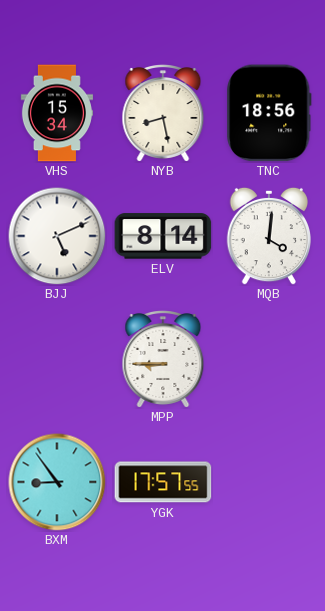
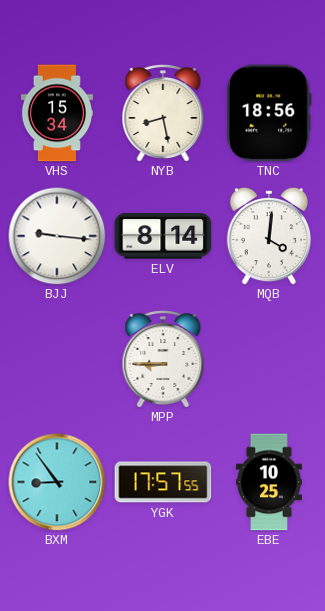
BJJ: 5:11 -> 9:16 (57, 236)
EBE: none -> 10:25 (269, 482)
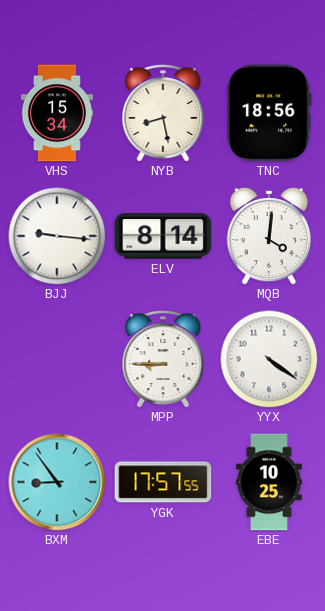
YYX: none -> 4:21 (269, 359)
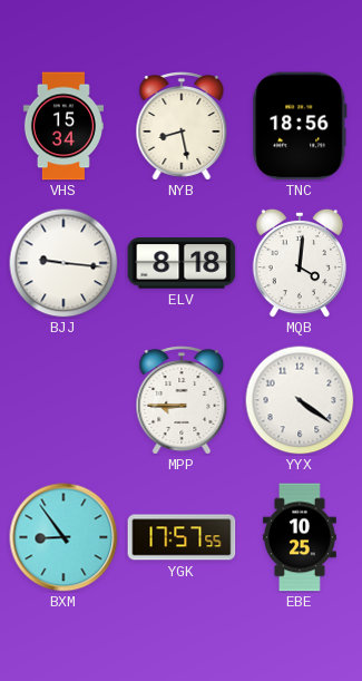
ELV: 8:14 -> 8:18 (182, 263)
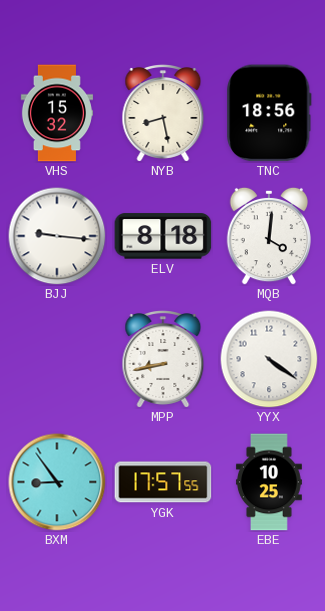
VHS: 15:34 -> 15:32 (57, 113)
MPP: 8:45 -> 8:43 (163, 360)
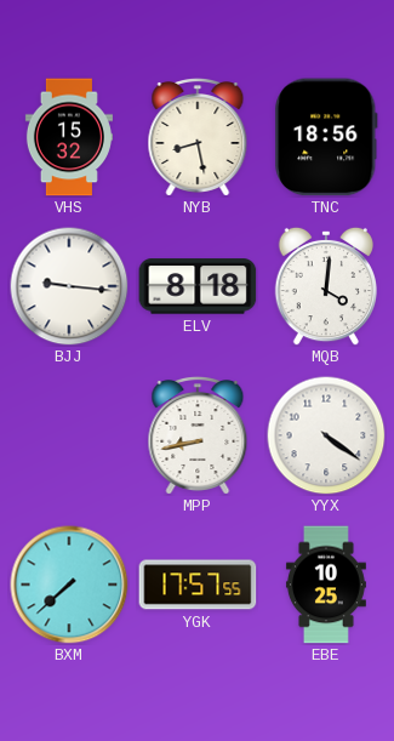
BXM: 8:54 -> 7:38 (69, 585)
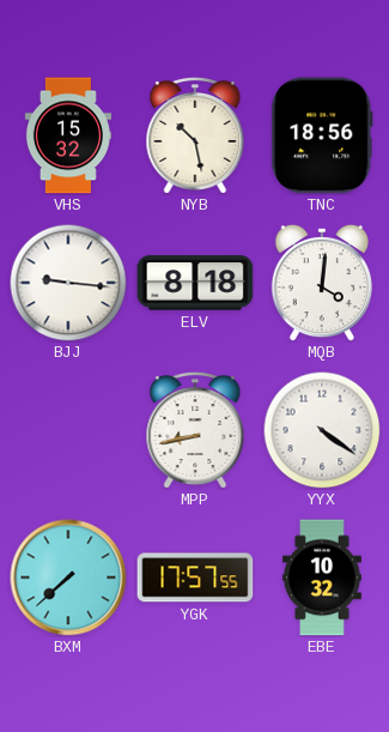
NYB: 8:28 -> 10:28 (195, 137)
EBE: 10:25 -> 10:32 (322, 577)
